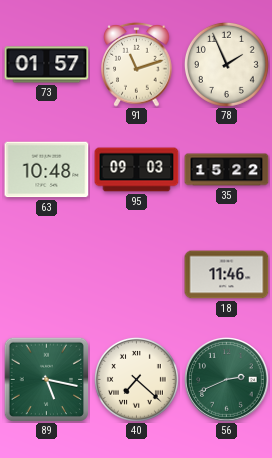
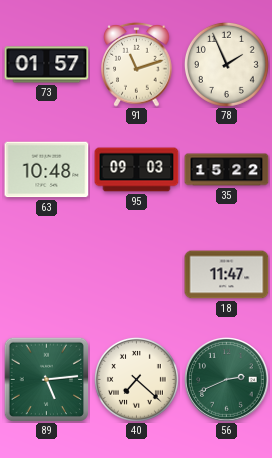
18: 11:46 -> 11:47 (227, 275)
89: 5:17 -> 5:14 (46, 379)
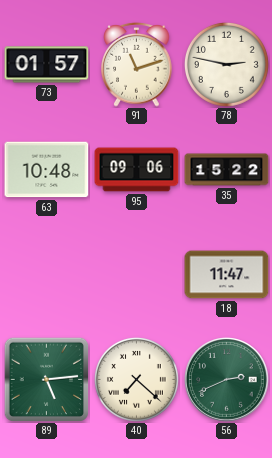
78: 1:56 -> 2:47 (226, 64)
95: 09:03 -> 09:06 (137, 170)
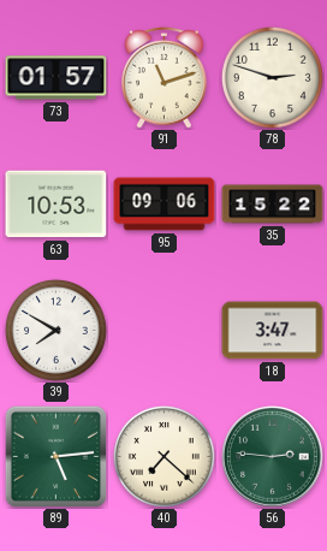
78: 2:47 -> 2:48 (272, 77)
63: 10:48 -> 10:53 (57, 205)
39: none -> 7:50 (55, 330)
18: 11:47 -> 3:47 (273, 331)
56: 2:41 -> 2:46 (273, 457)
